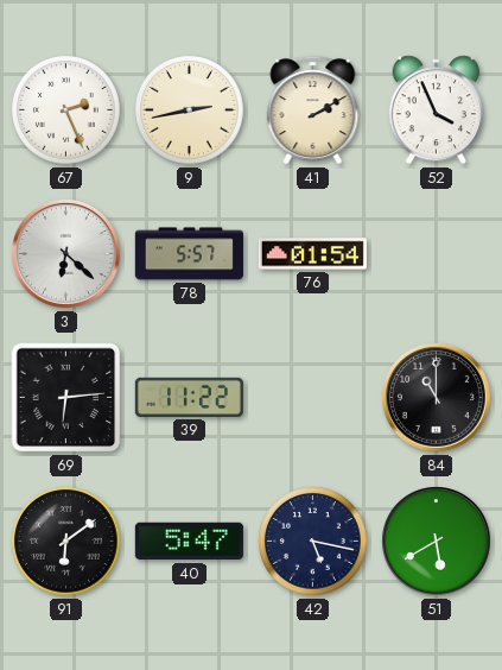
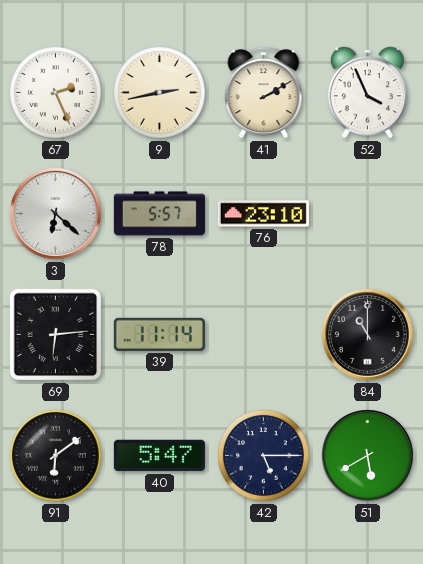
76: 01:54 -> 23:10 (263, 214)
39: 11:22 -> 11:14 (159, 334)
42: 5:17 -> 5:15 (264, 456)
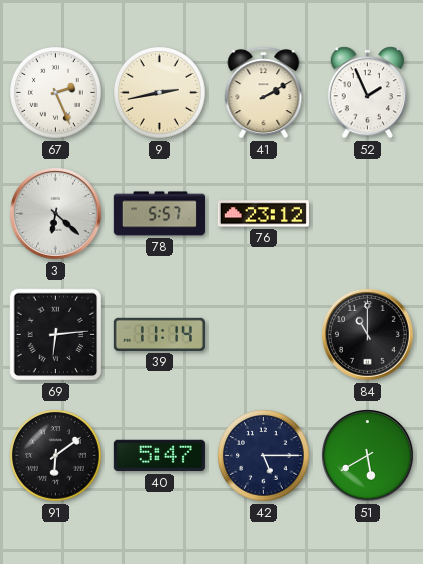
52: 3:56 -> 1:56 (367, 93)
76: 23:10 -> 23:12 (263, 214)
